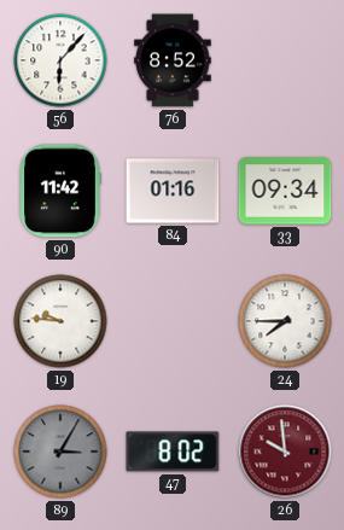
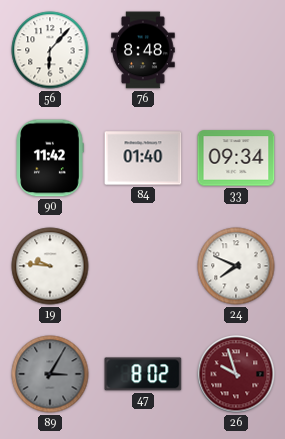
76: 8:52 -> 8:48 (143, 50)
84: 01:16 -> 01:40 (143, 158)
24: 7:45 -> 7:49 (236, 266)
26: 9:59 -> 9:57 (236, 374)
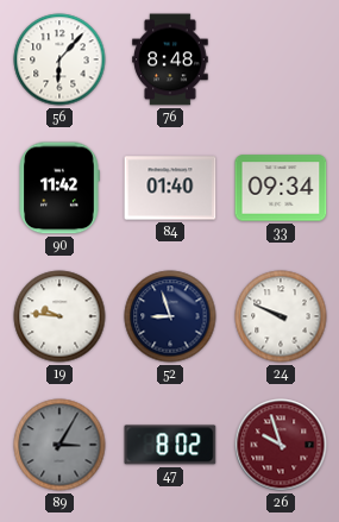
52: none -> 8:57 (170, 316)
24: 7:49 -> 9:49 (281, 316)
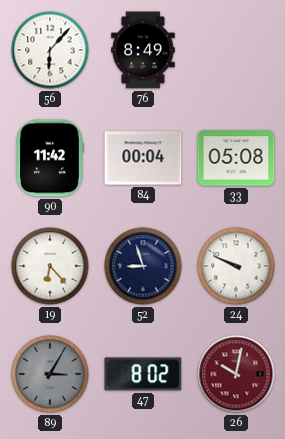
76: 8:48 -> 8:49 (143, 50)
84: 01:40 -> 00:04 (143, 158)
33: 09:34 -> 05:08 (236, 158)
19: 9:46 -> 6:23 (50, 266)
26: 9:57 -> 10:02 (236, 374)
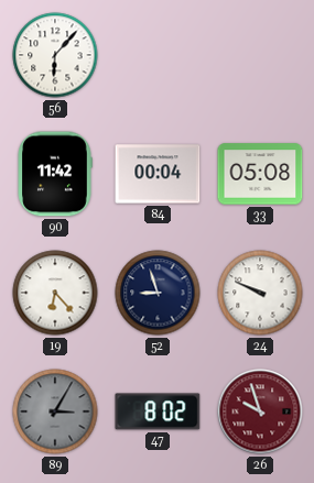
76: 8:49 -> none (143, 50)
26: 10:02 -> 9:57 (260, 411)
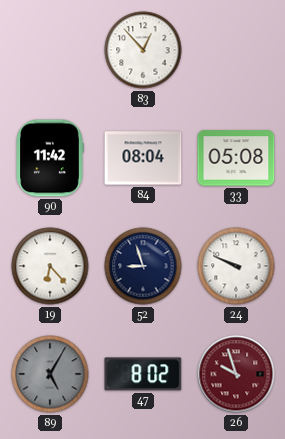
56: 6:07 -> none (55, 55)
83: none -> 12:53 (143, 50)
84: 00:04 -> 08:04 (143, 158)
89: 3:05 -> 5:05 (50, 374)
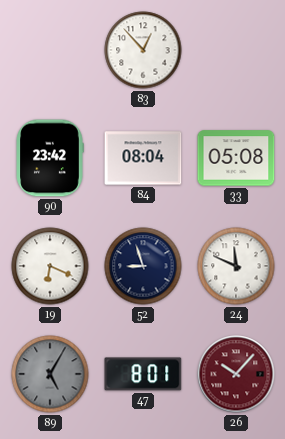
90: 11:42 -> 23:42 (50, 158)
19: 6:23 -> 6:19 (50, 266)
24: 9:49 -> 11:49 (236, 266)
47: 8:02 -> 8:01 (143, 374)
26: 9:57 -> 10:07 (236, 374)
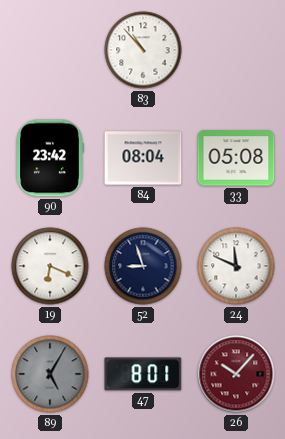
83: 12:53 -> 10:53 (143, 50)
